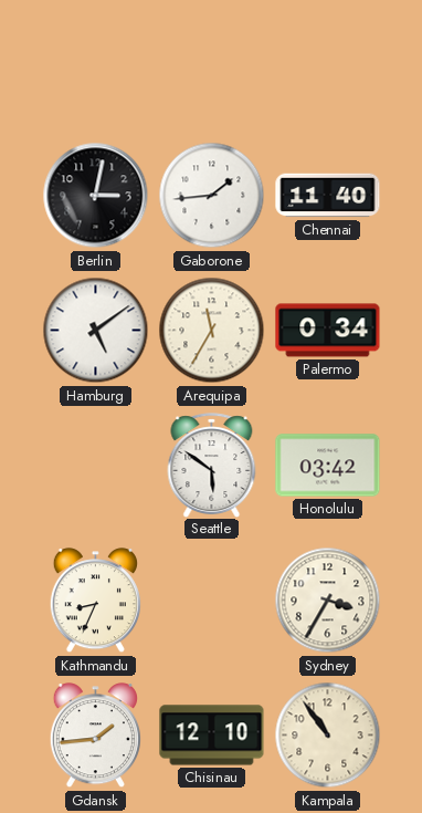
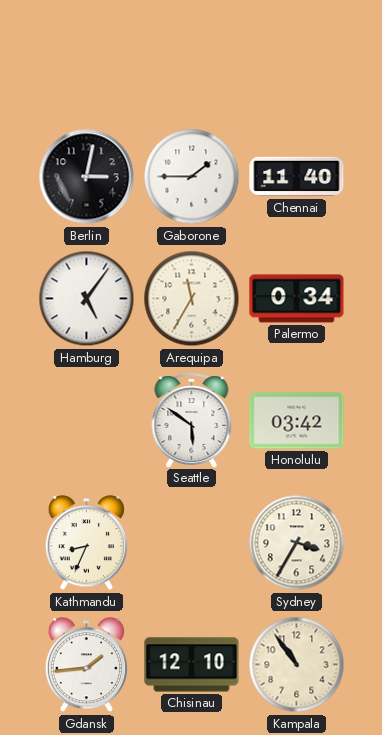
Gaborone: 1:44 -> 1:45 (192, 177)
Hamburg: 5:09 -> 5:06 (87, 299)
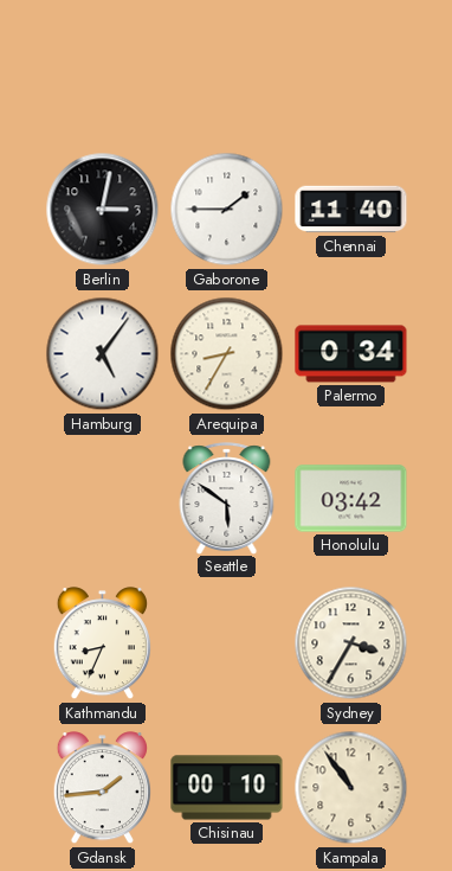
Arequipa: 11:35 -> 8:35 (227, 354)
Chisinau: 12:10 -> 00:10 (227, 788)
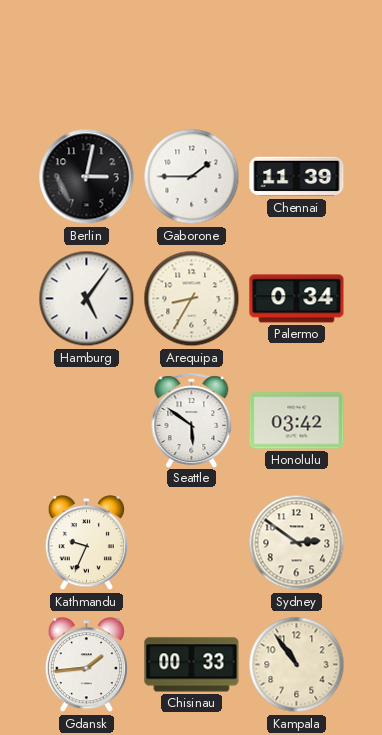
Chennai: 11:40 -> 11:39 (297, 177)
Kathmandu: 8:34 -> 9:34 (86, 543)
Sydney: 3:35 -> 2:51 (297, 543)
Chisinau: 00:10 -> 00:33 (192, 665)
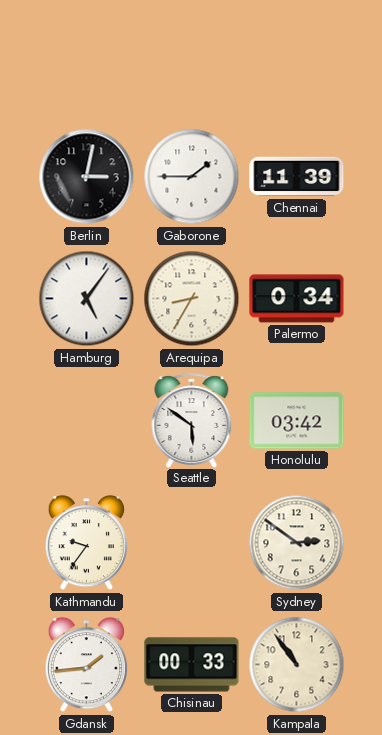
Kathmandu: 9:34 -> 9:36 (86, 543)
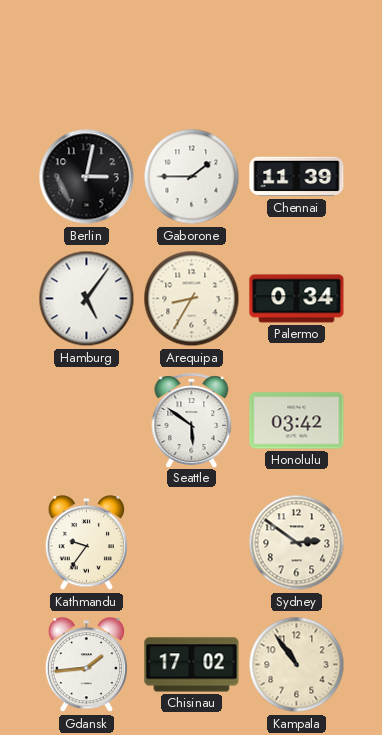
Chisinau: 00:33 -> 17:02 (192, 665)
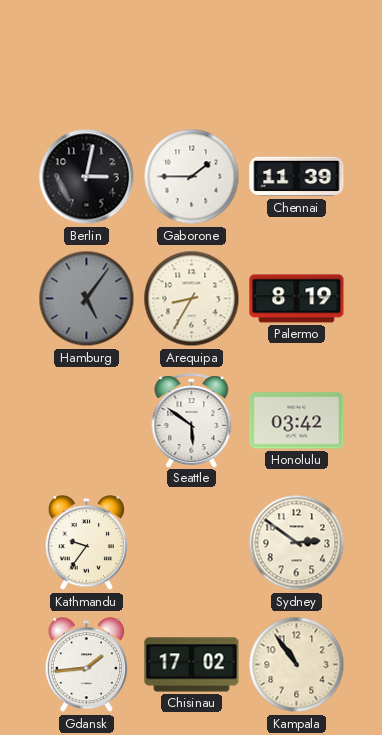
Hamburg dial: white -> grey (87, 299)
Palermo: 0:34 -> 8:19 (297, 299)
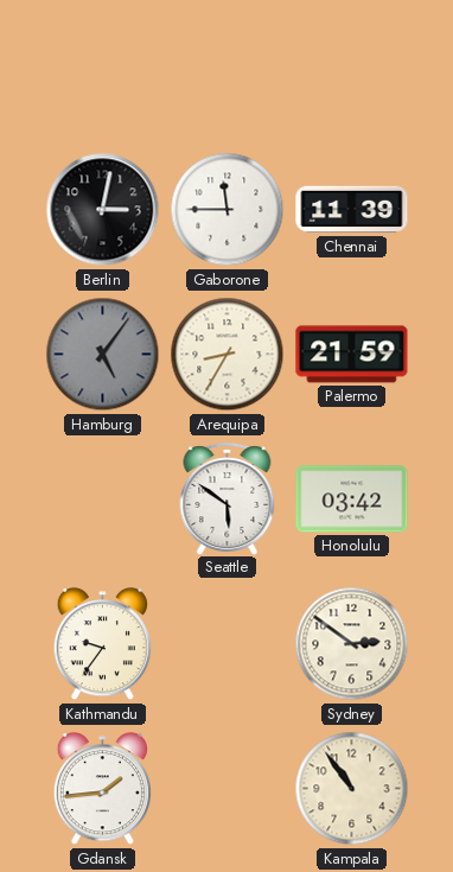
Gaborone: 1:45 -> 11:45 (228, 210)
Palermo: 8:19 -> 21:59 (352, 355)
Chisinau: 17:02 -> none (192, 665)
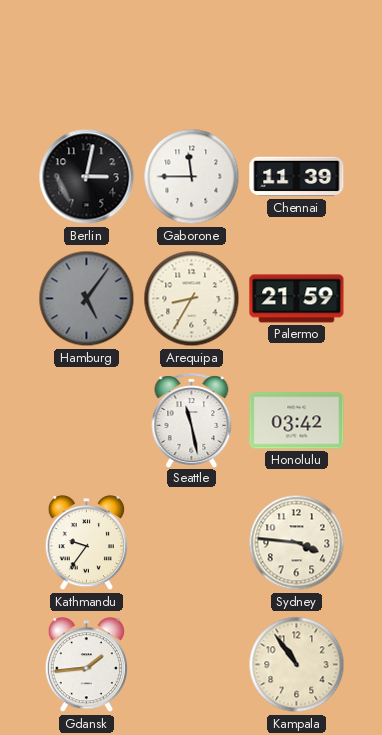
Seattle: 5:51 -> 11:28 (192, 420)
Sydney: 2:51 -> 3:46 (297, 543)
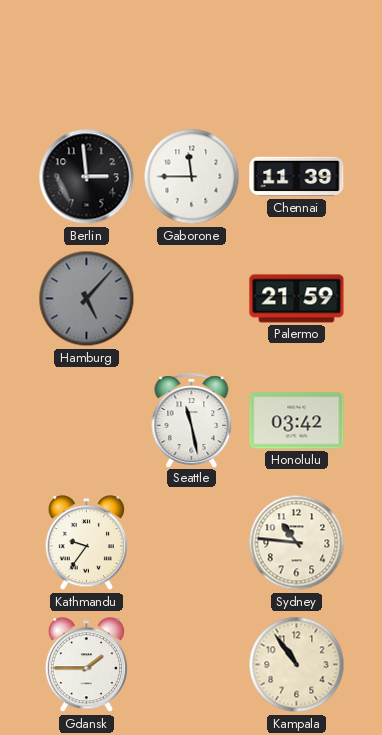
Berlin: 3:02 -> 2:59 (87, 177)
Hamburg: 5:06 -> 5:07 (87, 299)
Arequipa: 8:35 -> none (192, 299)
Sydney: 3:46 -> 10:46 (297, 543)
Gdansk: 1:44 -> 1:45 (86, 665)
